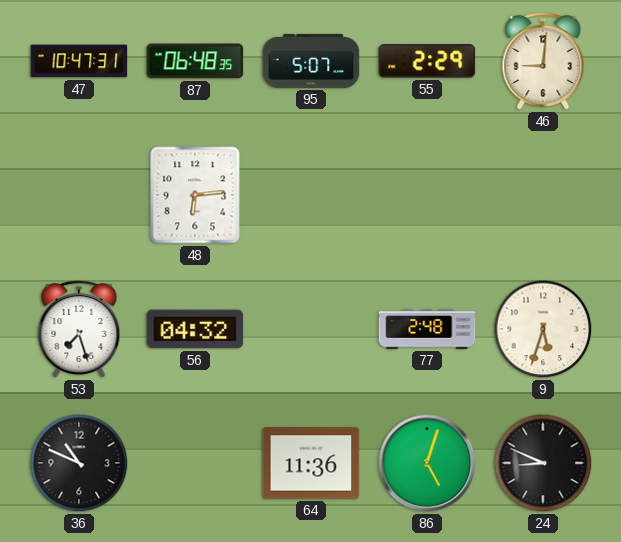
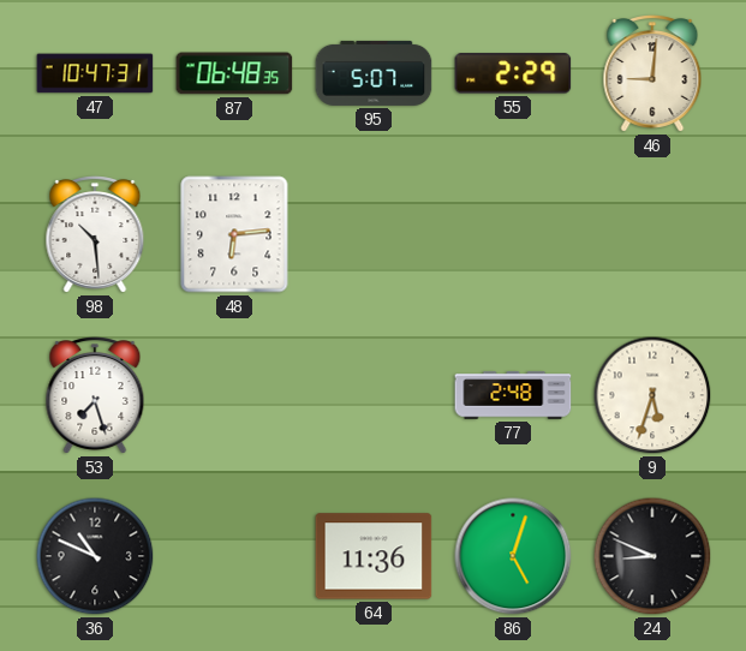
98: none -> 10:29 (95, 235)
56: 04:32 -> none (195, 329)
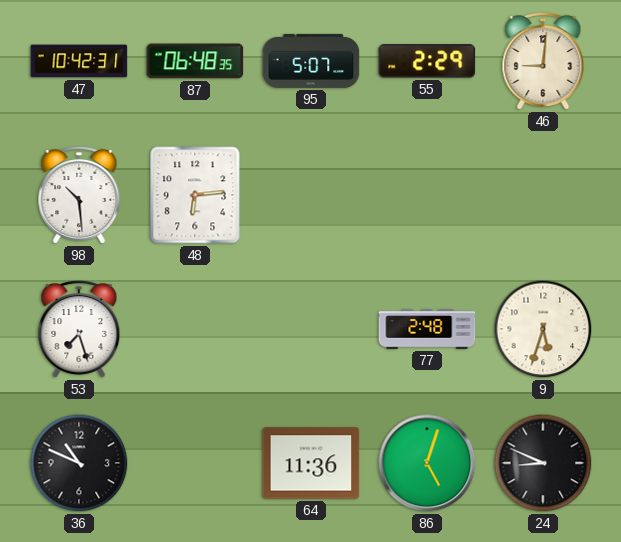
47: 10:47 -> 10:42 (79, 61)
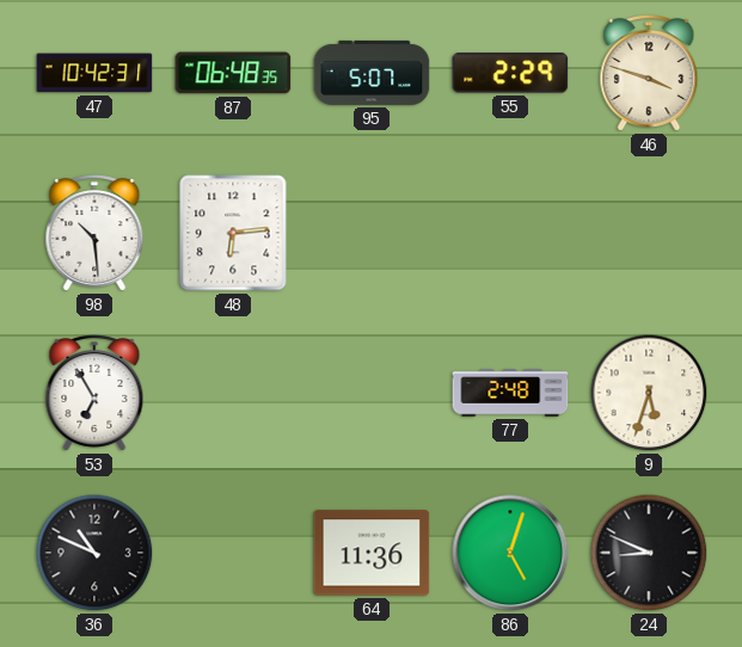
46: 9:01 -> 3:48 (649, 74)
53: 7:27 -> 6:55 (94, 394)
